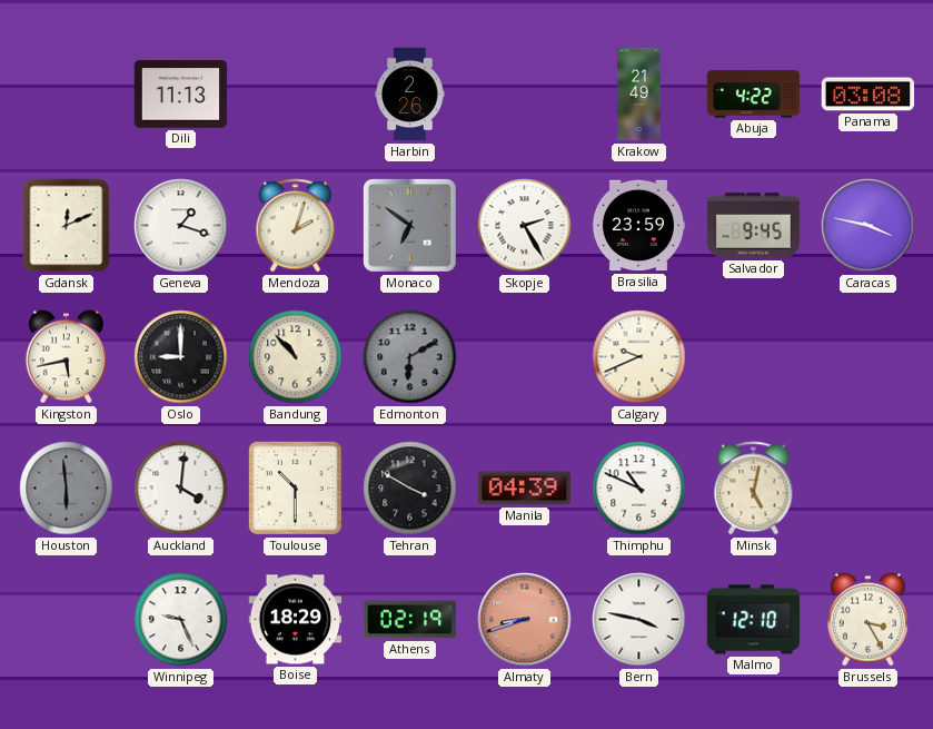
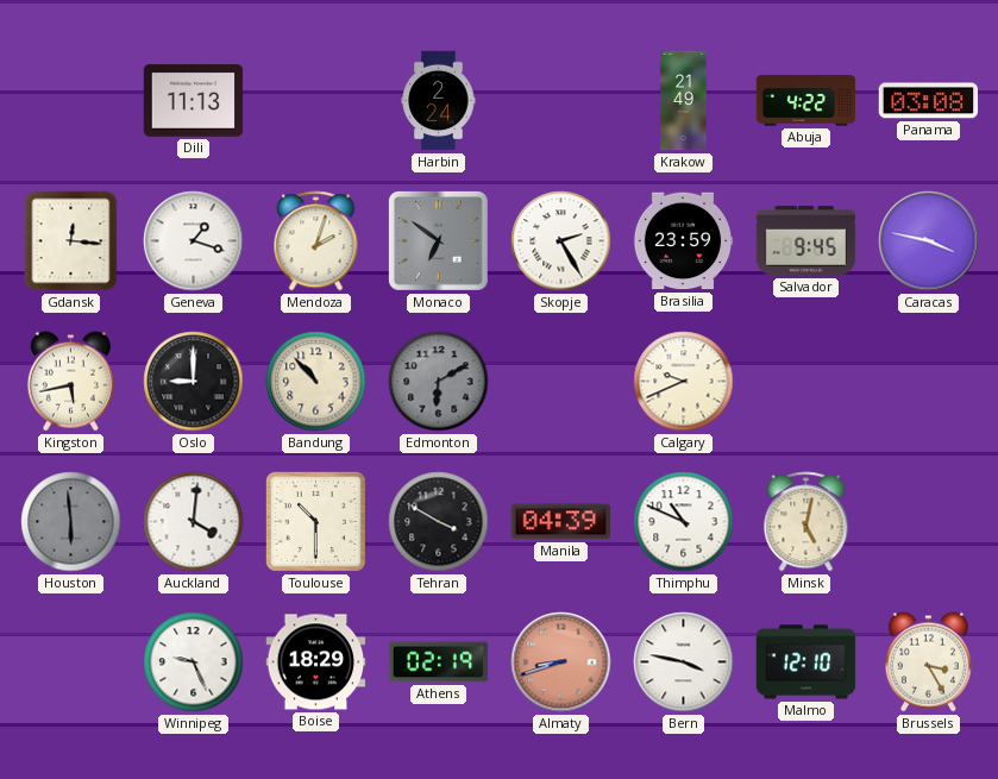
Harbin: 2:26 -> 2:24 (439, 101)
Gdansk: 12:11 -> 12:16 (71, 241)
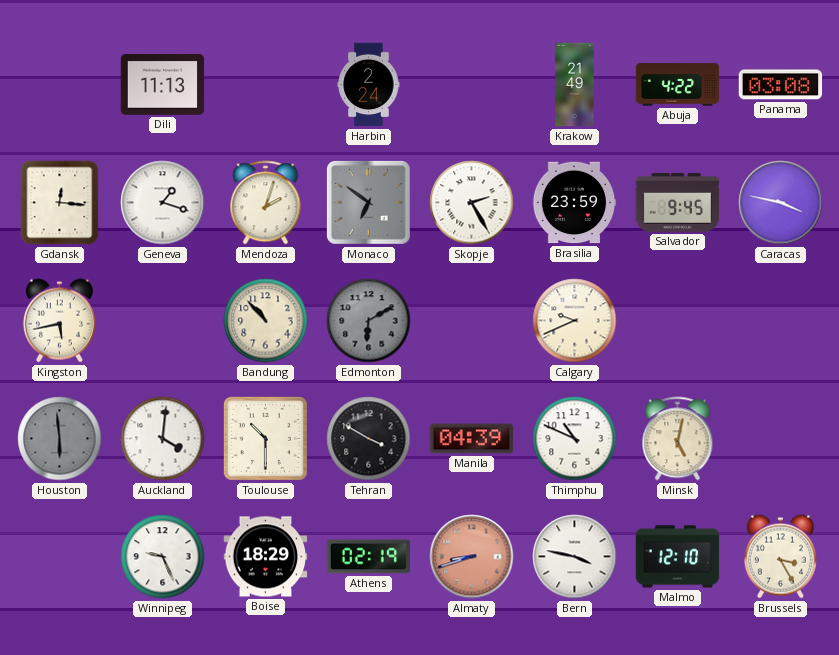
Oslo: 9:00 -> none (194, 382)
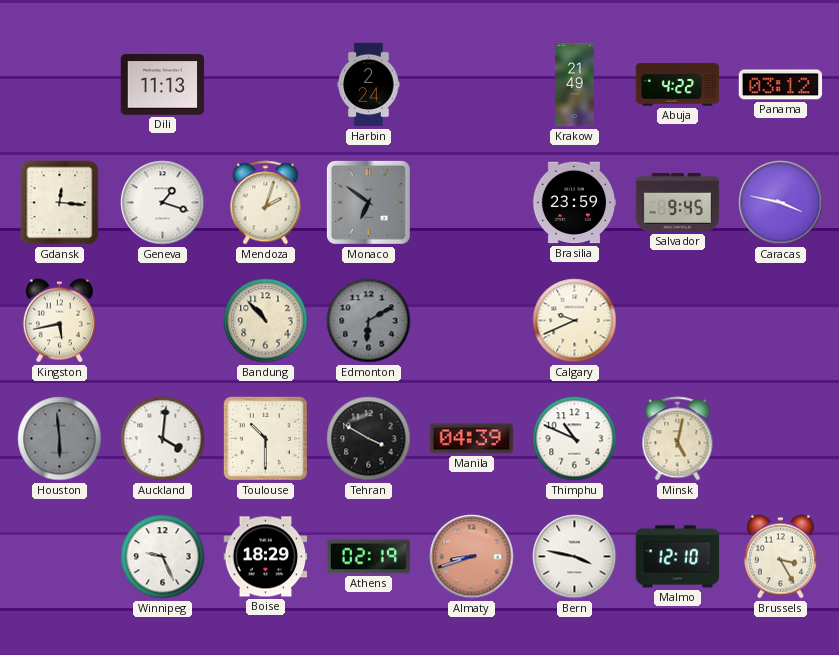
Panama: 03:08 -> 03:12 (781, 85)
Skopje: 2:25 -> none (472, 203)
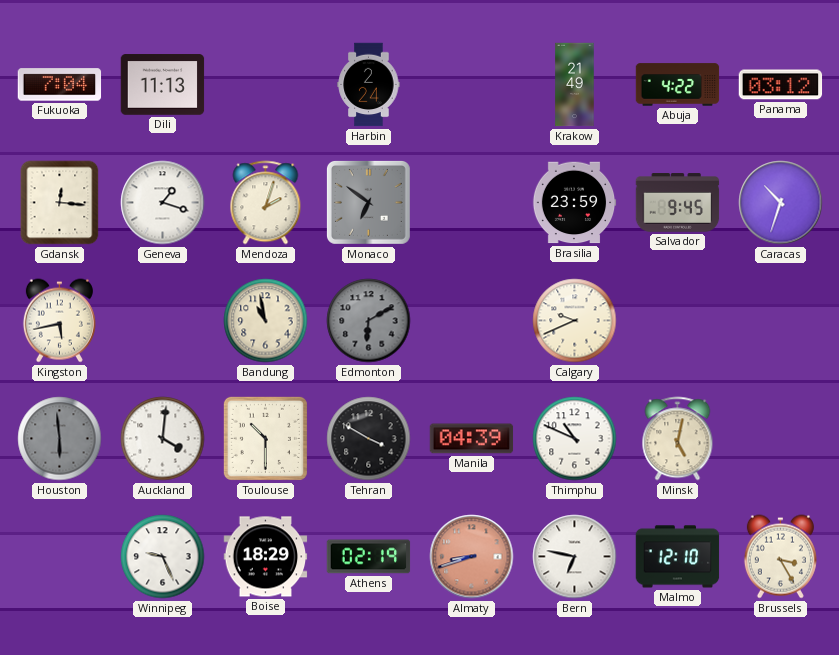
Fukuoka: none -> 7:04 (60, 85)
Caracas: 3:47 -> 10:33 (781, 203)
Bandung: 10:53 -> 10:58 (266, 321)
Bern: 3:47 -> 6:47 (575, 557)
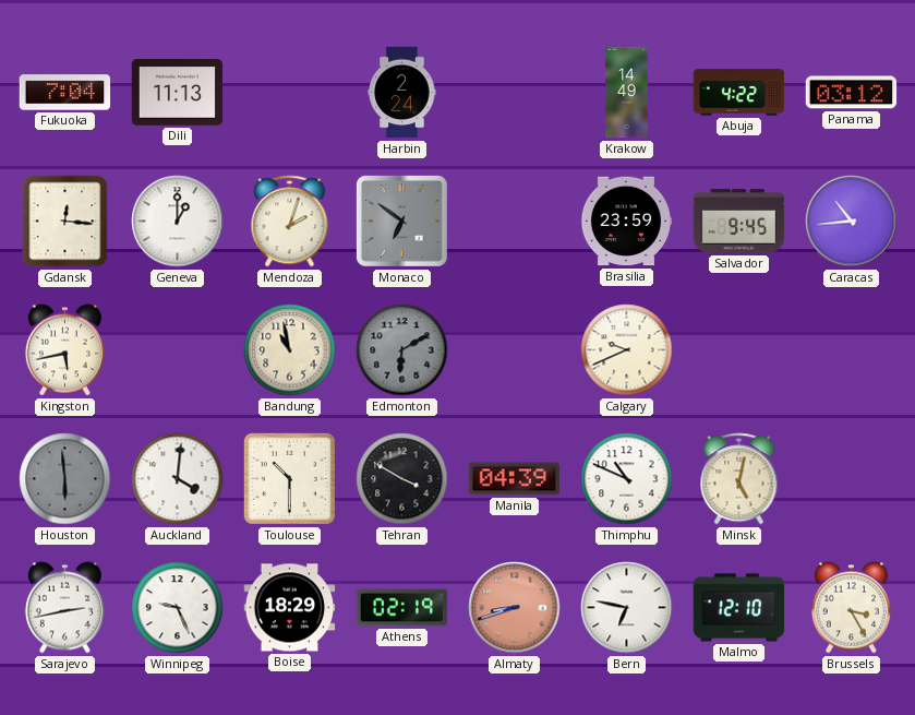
Krakow: 21:49 -> 14:49 (627, 93)
Geneva: 1:18 -> 1:00 (178, 222)
Caracas: 10:33 -> 10:44 (852, 222)
Sarajevo: none -> 2:43 (64, 608)
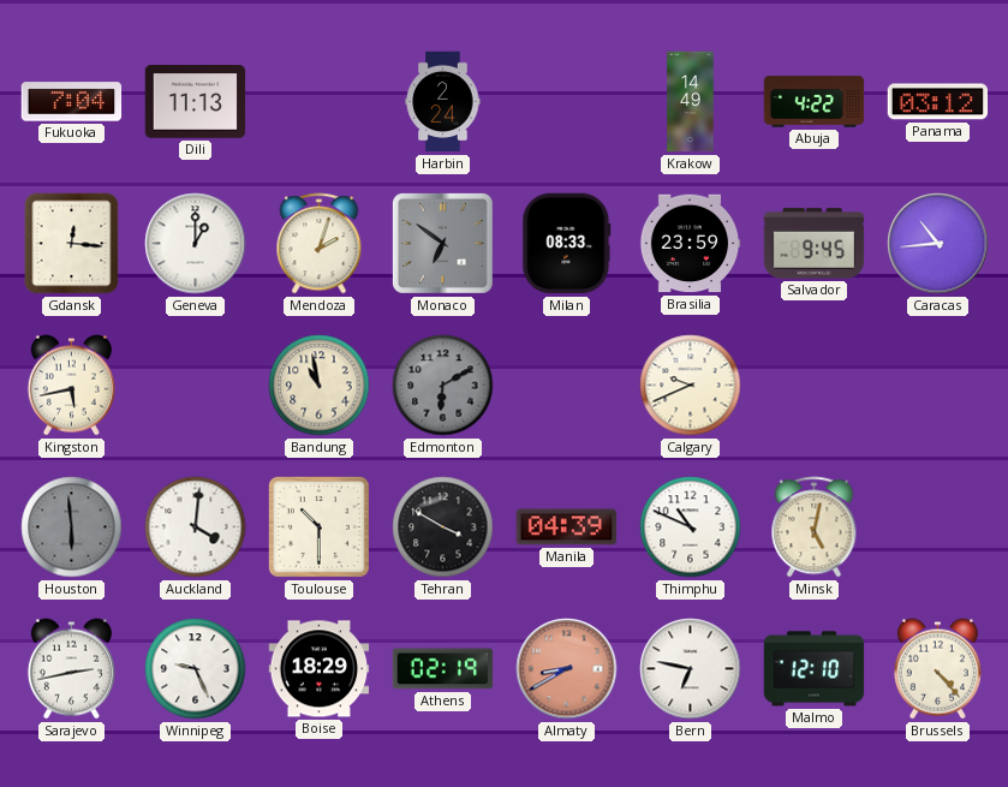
Milan: none -> 08:33 (567, 244)
Almaty: 8:42 -> 8:40 (567, 669)
Brussels: 3:25 -> 4:23 (937, 669)
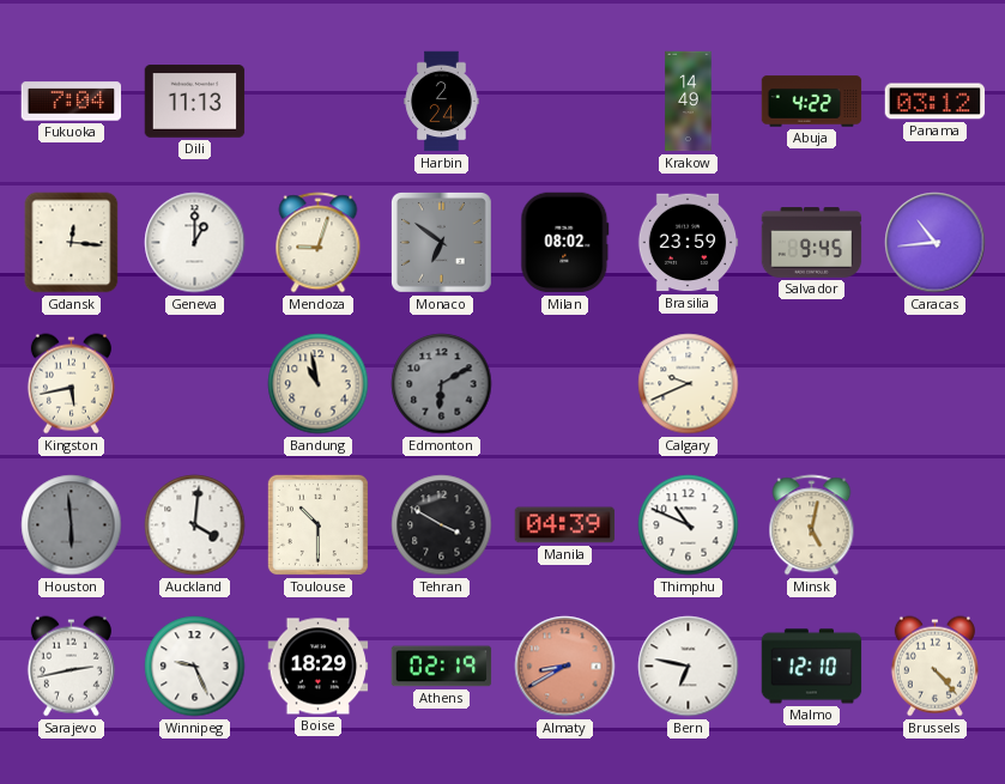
Mendoza: 2:03 -> 9:03 (319, 243)
Milan: 08:33 -> 08:02 (565, 243)
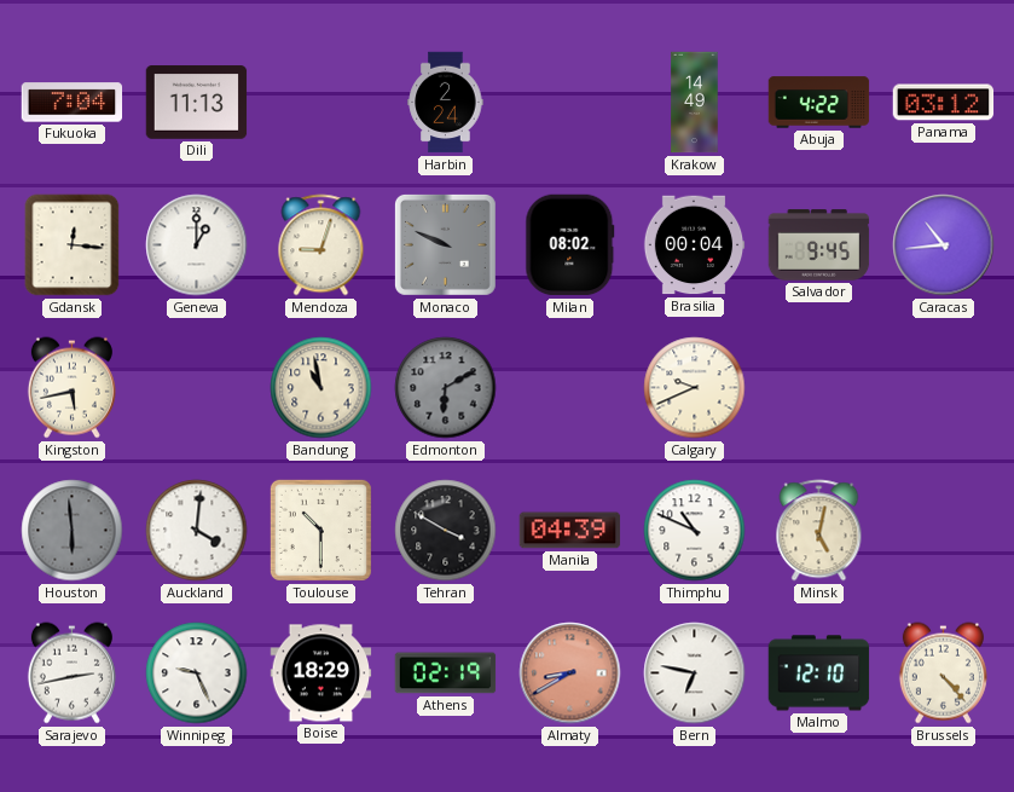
Monaco: 6:51 -> 9:49 (445, 244)
Brasilia: 23:59 -> 00:04 (694, 245)
